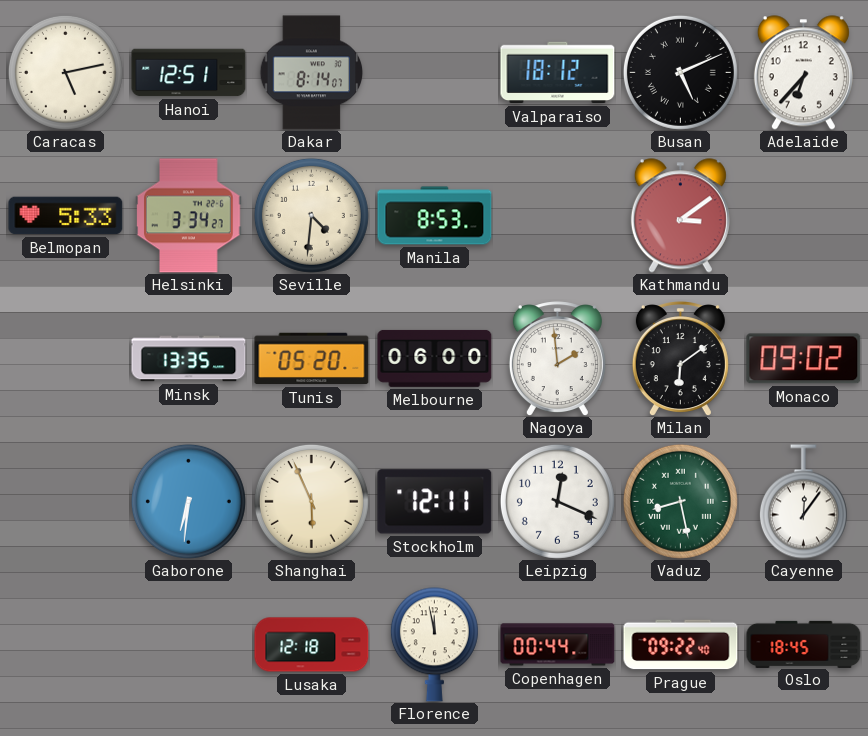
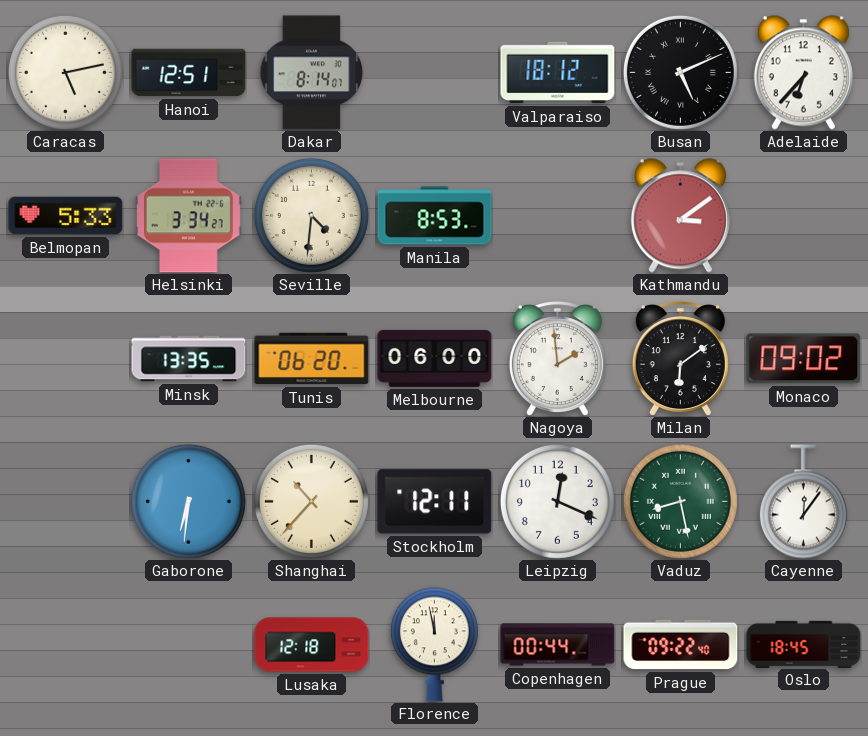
Tunis: 05:20 -> 06:20 (312, 359)
Shanghai: 5:56 -> 10:37 (311, 501)
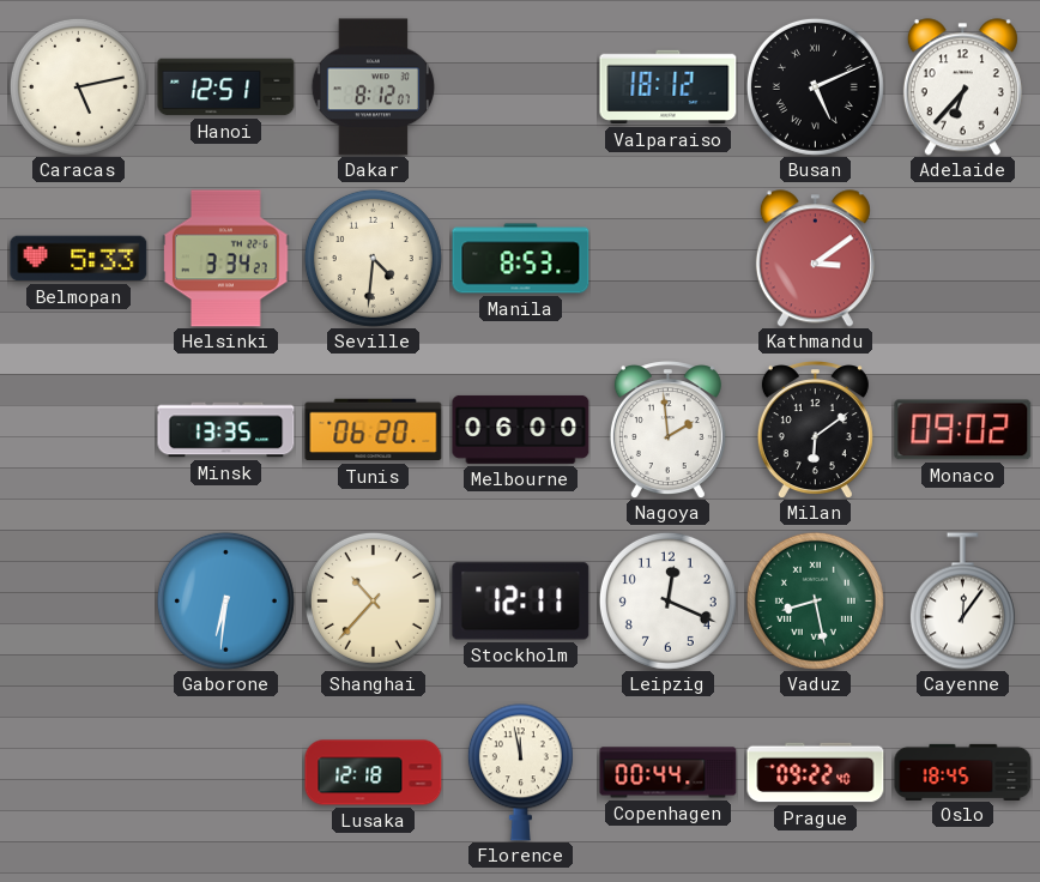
Dakar: 8:14 -> 8:12 (374, 87)
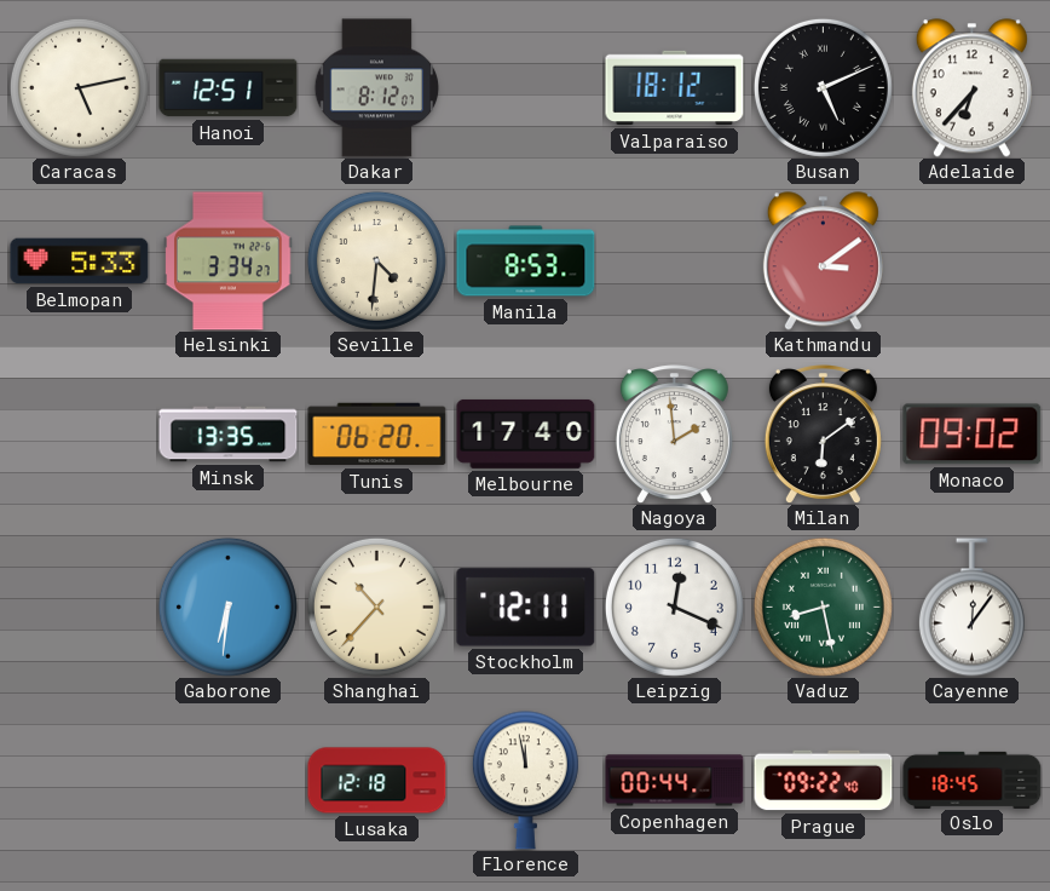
Melbourne: 06:00 -> 17:40 (526, 433)
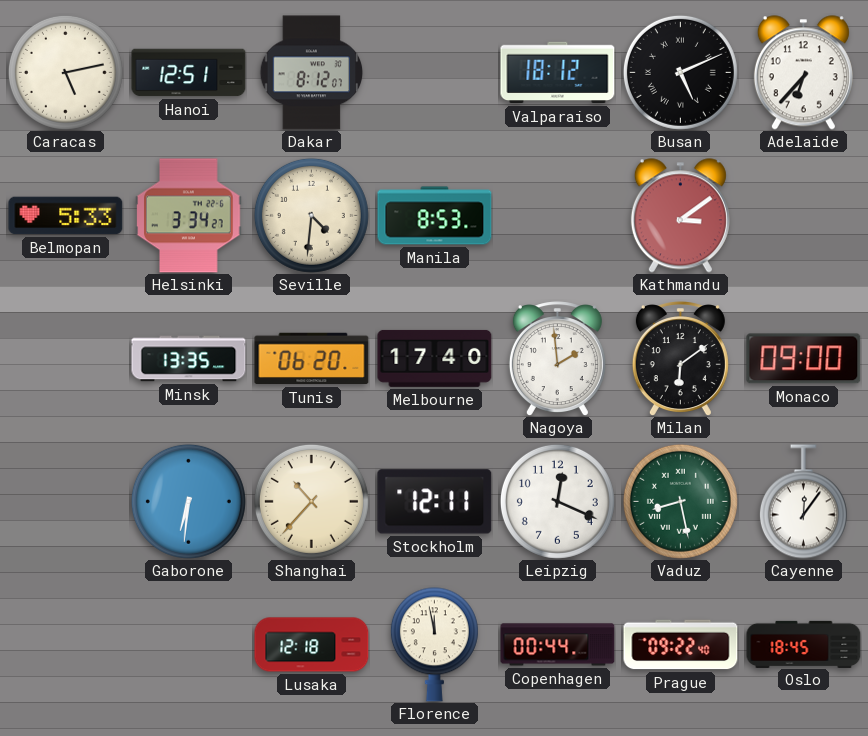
Monaco: 09:02 -> 09:00 (804, 359)
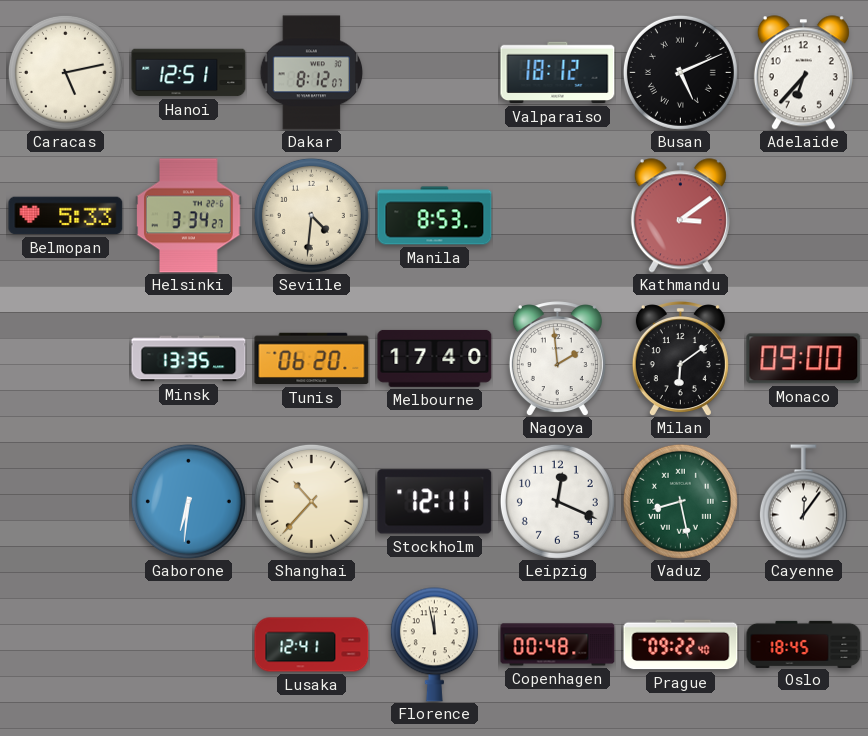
Lusaka: 12:18 -> 12:41 (312, 645)
Copenhagen: 00:44 -> 00:48 (558, 645)
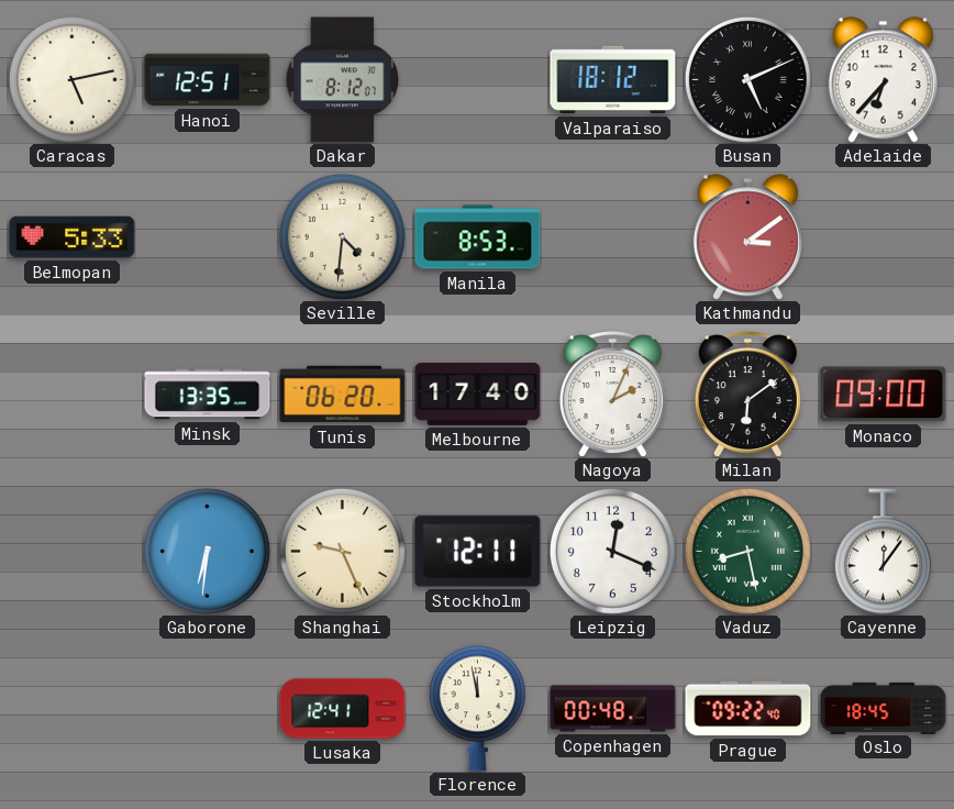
Helsinki: 3:34 -> none (189, 216)
Nagoya: 1:59 -> 2:04 (612, 395)
Shanghai: 10:37 -> 9:26 (342, 551)
